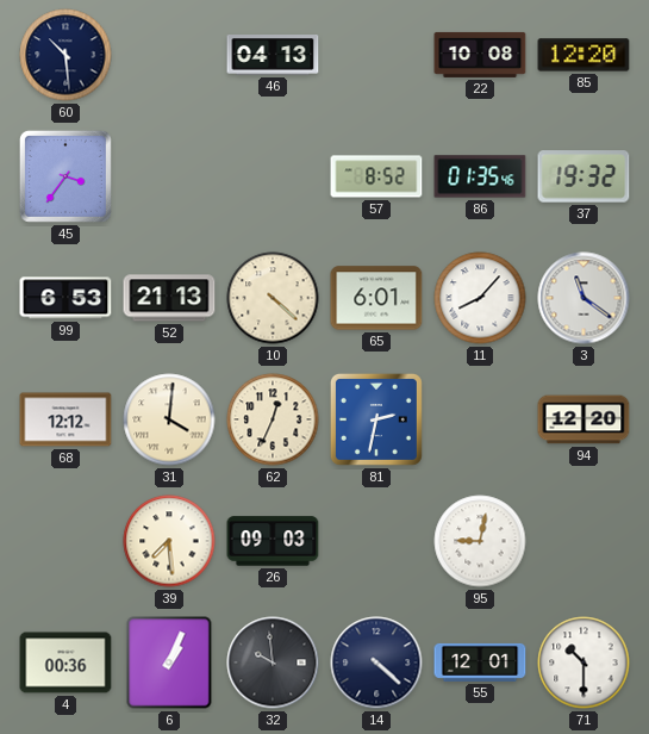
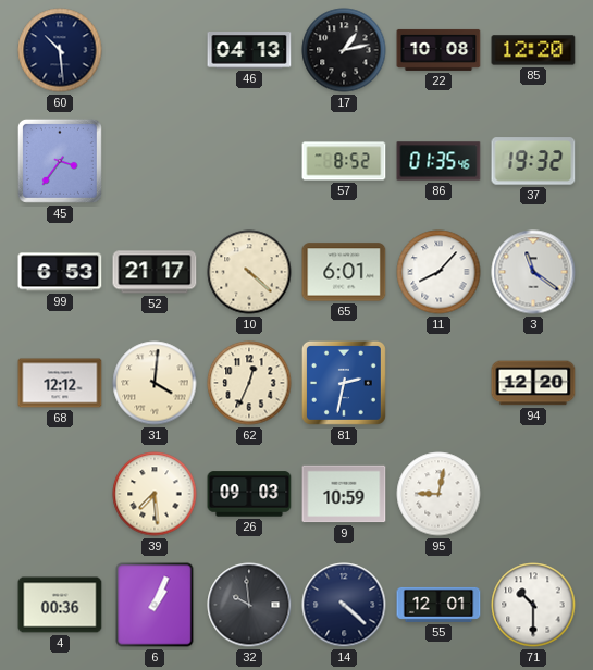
17: none -> 1:13 (344, 50)
52: 21:13 -> 21:17 (155, 272)
9: none -> 10:59 (344, 494)
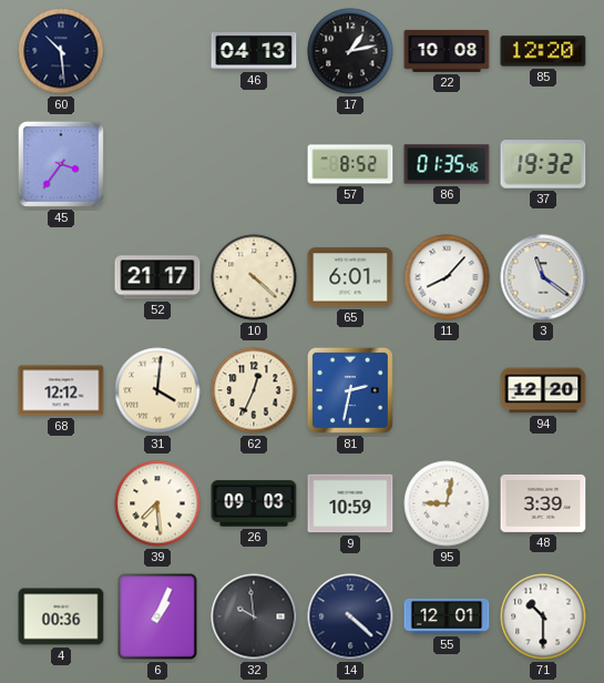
99: 6:53 -> none (60, 272)
48: none -> 3:39 (543, 503)
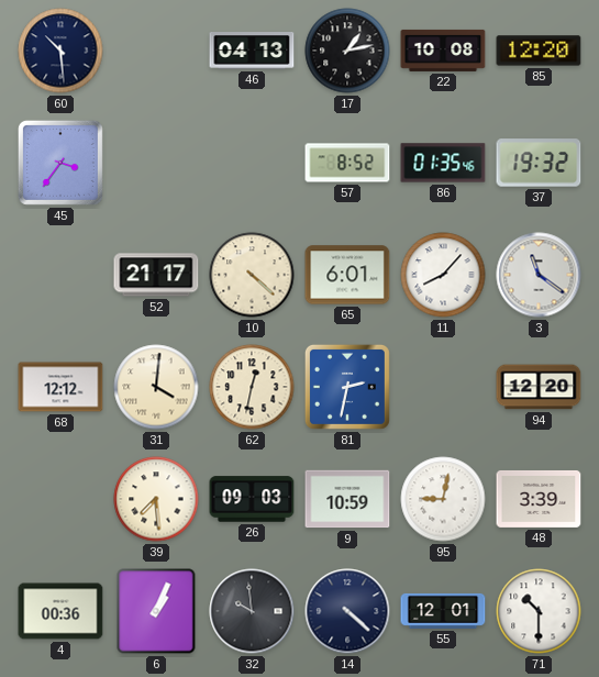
62: 12:34 -> 12:32 (252, 387)
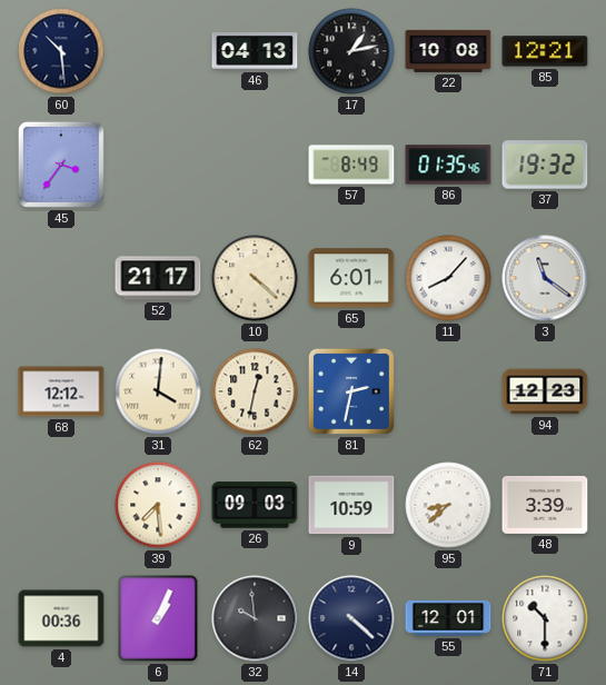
85: 12:20 -> 12:21 (545, 51)
57: 8:52 -> 8:49 (351, 165)
94: 12:20 -> 12:23 (545, 391)
95: 9:02 -> 8:38 (448, 505)
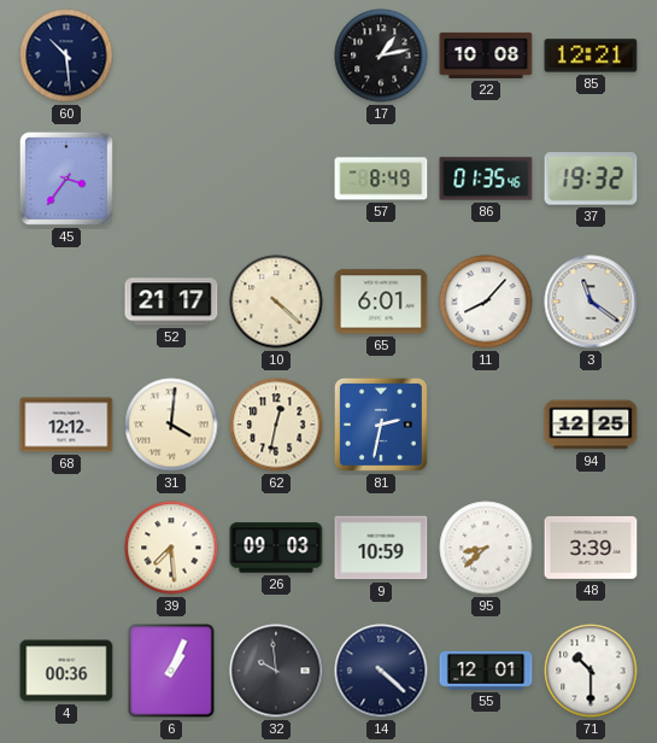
46: 04:13 -> none (255, 52)
94: 12:23 -> 12:25 (591, 425)
